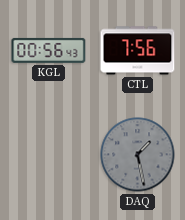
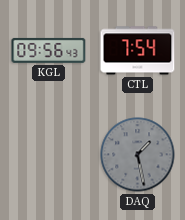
KGL: 00:56 -> 09:56 (49, 50)
CTL: 7:56 -> 7:54 (138, 51)
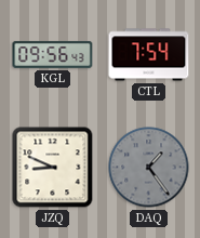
JZQ: none -> 8:49 (53, 168)
DAQ: 1:28 -> 1:24 (149, 168)
